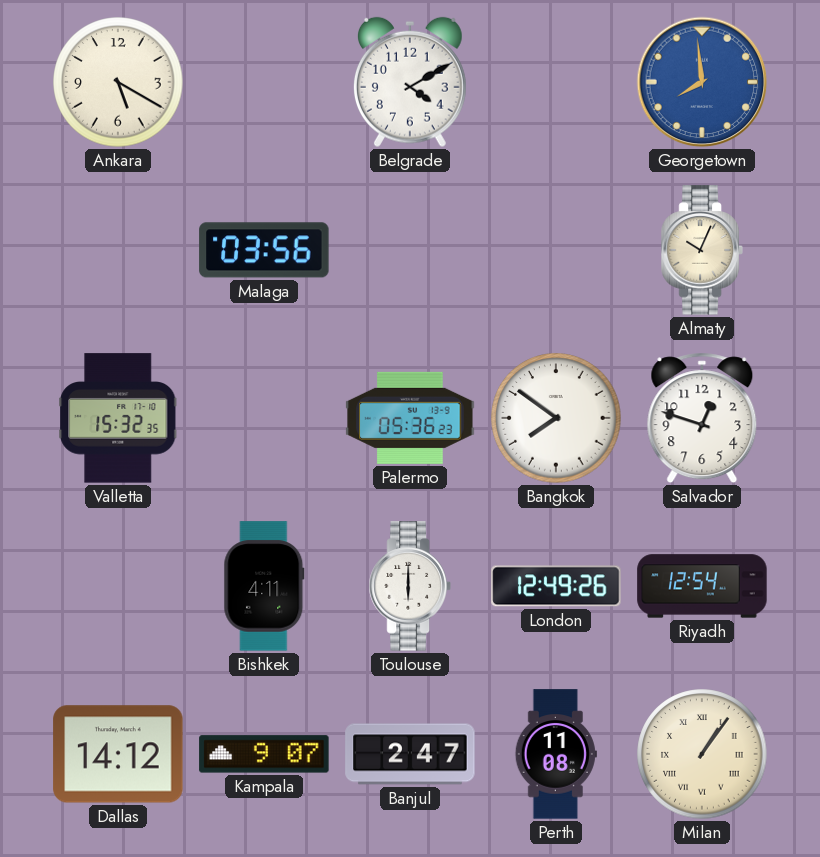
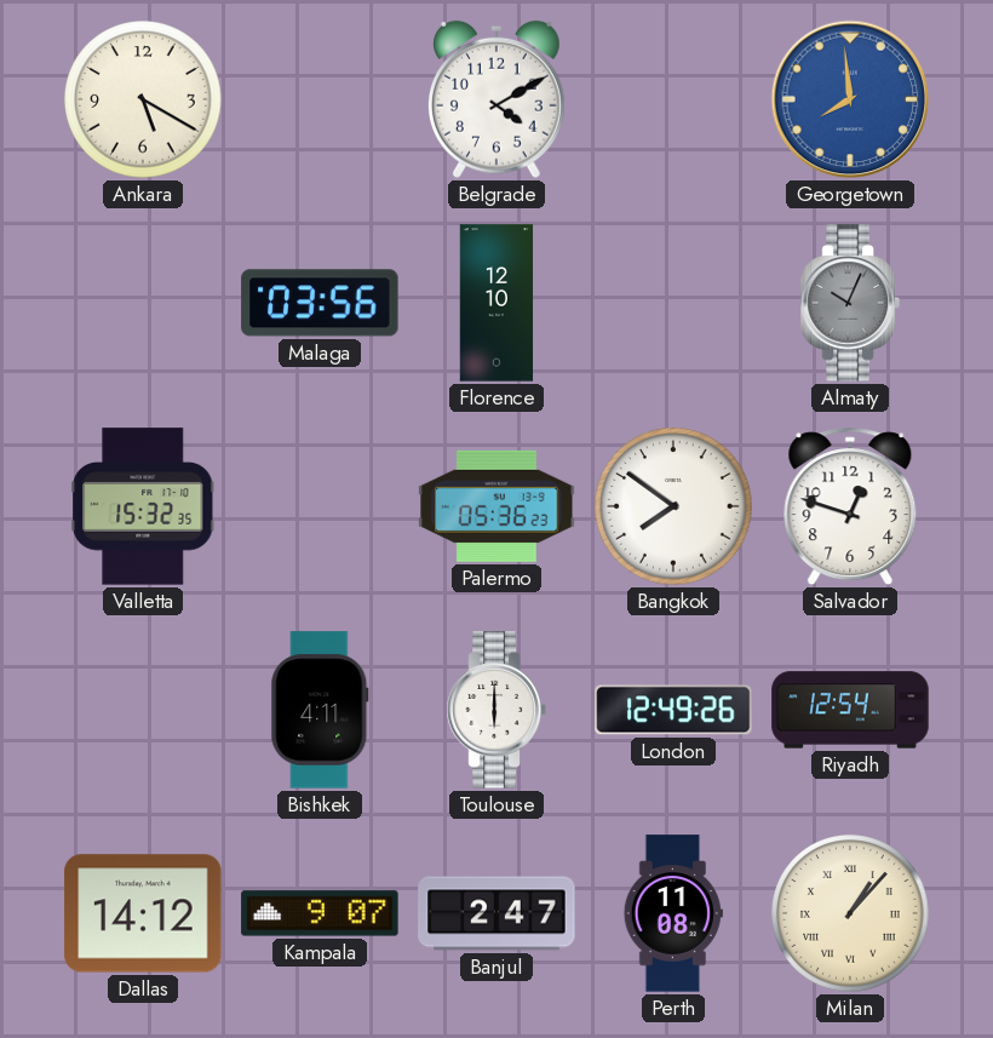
Florence: none -> 12:10 (496, 303)
Almaty dial: cream -> grey (850, 303)
Milan: 1:06 -> 1:07 (850, 913)
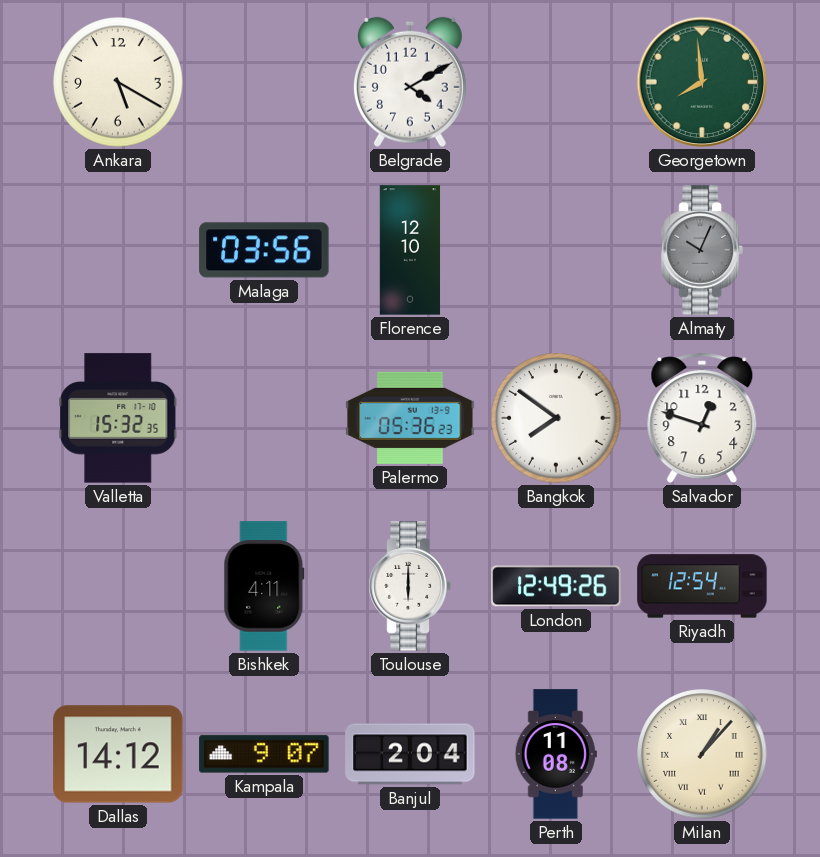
Georgetown dial: blue -> green (702, 82)
Banjul: 2:47 -> 2:04 (410, 754)
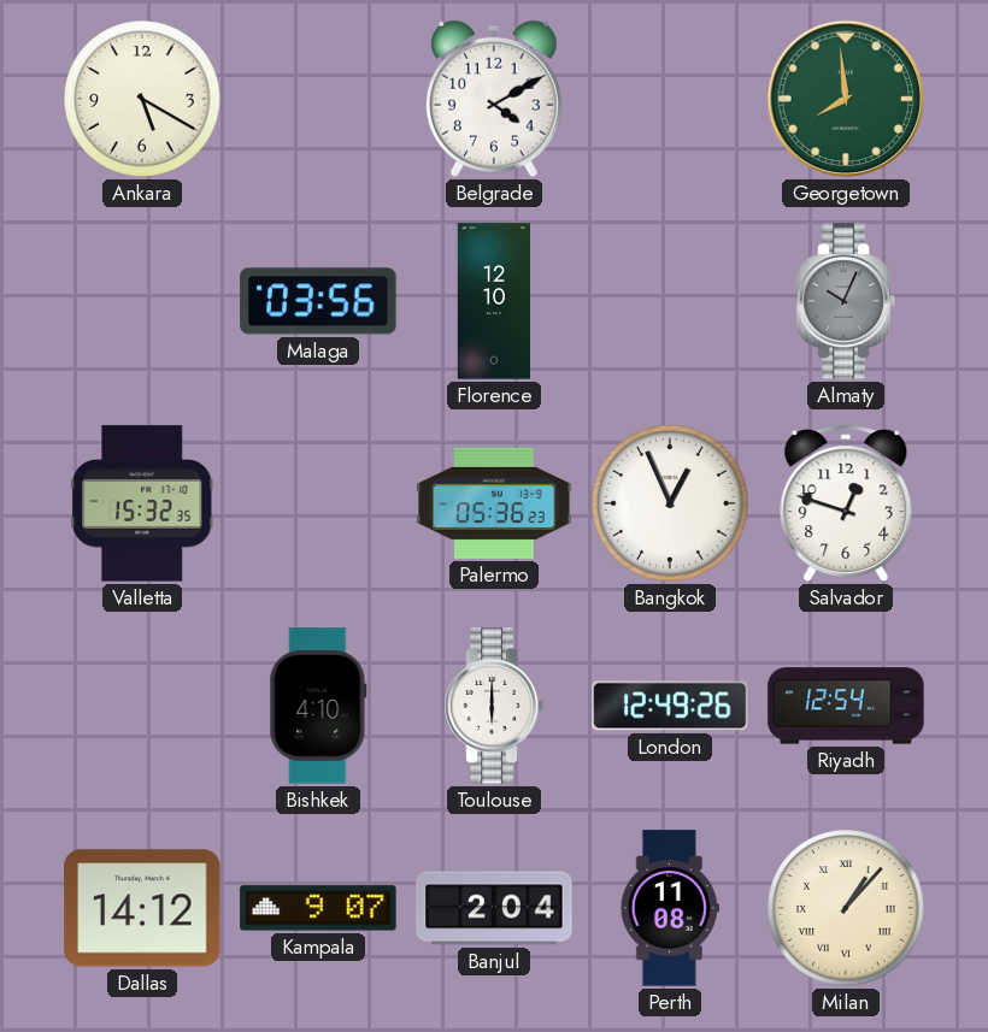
Bangkok: 7:51 -> 12:56 (670, 503)
Bishkek: 4:11 -> 4:10 (318, 706)
